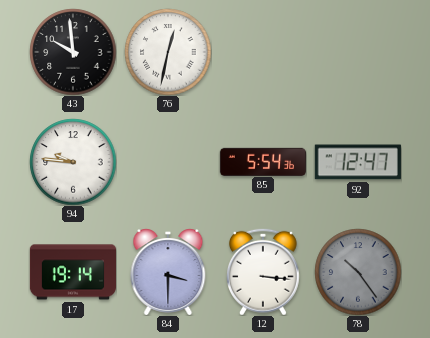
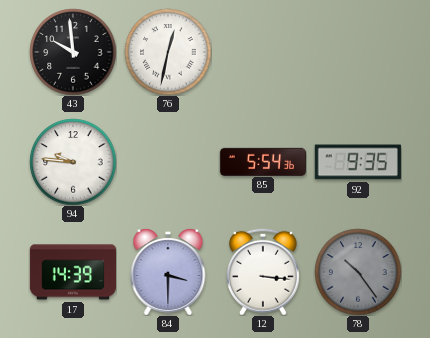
92: 12:47 -> 9:35 (358, 162)
17: 19:14 -> 14:39 (72, 272)
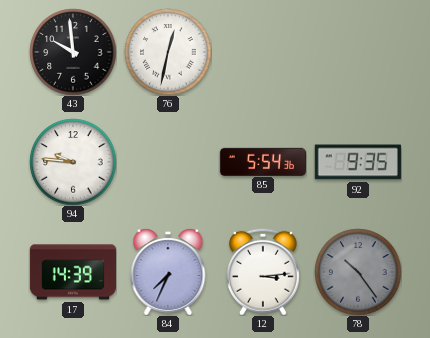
84: 3:30 -> 7:34 (168, 272)
12: 3:16 -> 3:14 (263, 272)
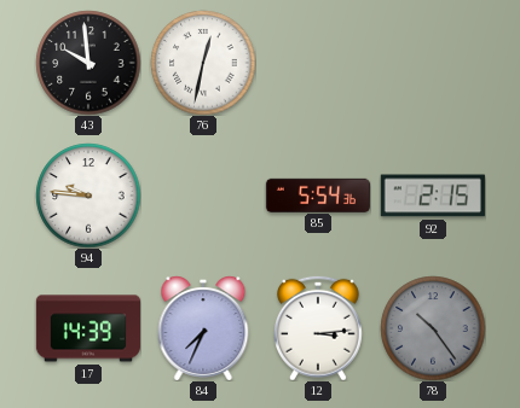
92: 9:35 -> 2:15 (433, 196)
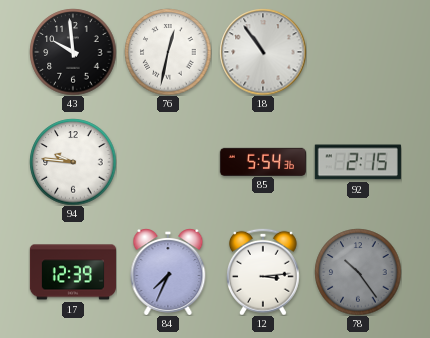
18: none -> 10:54 (263, 52)
17: 14:39 -> 12:39 (72, 272)
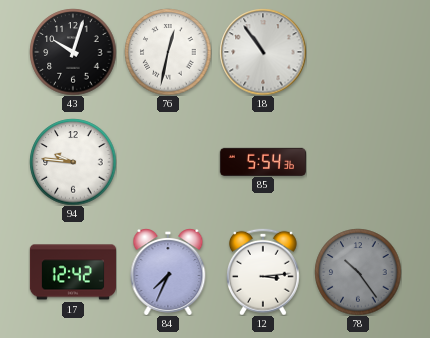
43: 9:59 -> 10:03 (73, 52)
92: 2:15 -> none (358, 162)
17: 12:39 -> 12:42 (72, 272)
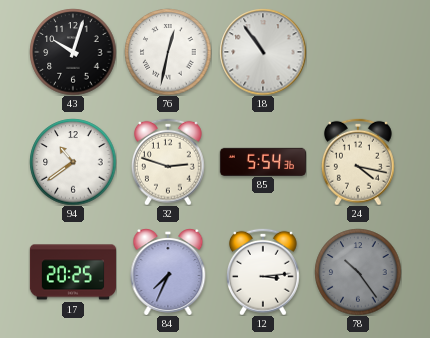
94: 9:46 -> 10:39 (73, 162)
32: none -> 2:48 (168, 162)
24: none -> 4:17 (358, 162)
17: 12:42 -> 20:25 (72, 272)
